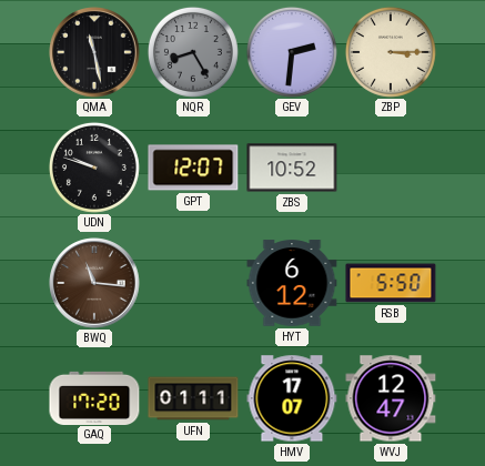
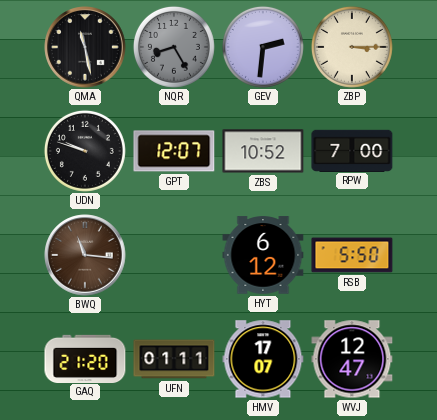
RPW: none -> 7:00 (352, 150)
GAQ: 17:20 -> 21:20 (85, 358)
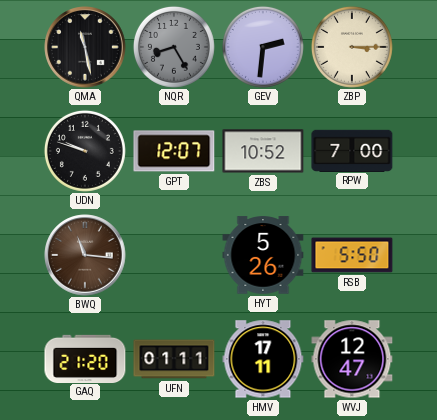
HYT: 6:12 -> 5:26 (263, 255)
HMV: 17:07 -> 17:11 (263, 359)
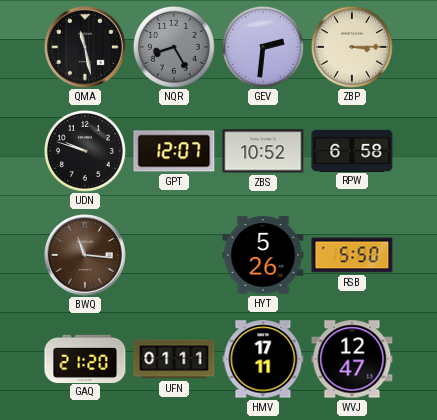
RPW: 7:00 -> 6:58 (352, 150)
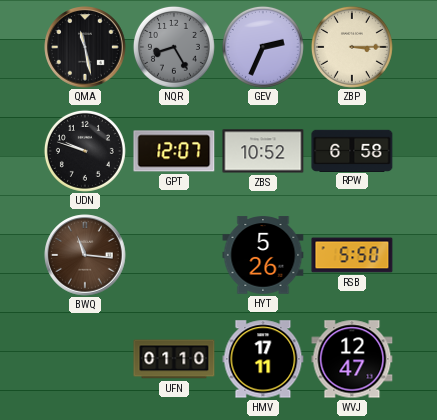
GEV: 2:31 -> 2:34 (263, 47)
GAQ: 21:20 -> none (85, 358)
UFN: 01:11 -> 01:10 (174, 359)
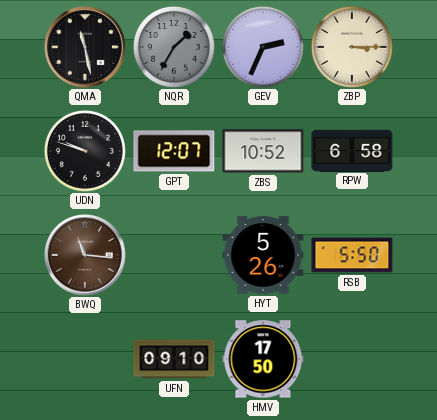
NQR: 8:25 -> 1:35 (174, 47)
UFN: 01:10 -> 09:10 (174, 359)
HMV: 17:11 -> 17:50 (263, 359)
WVJ: 12:47 -> none (352, 359)
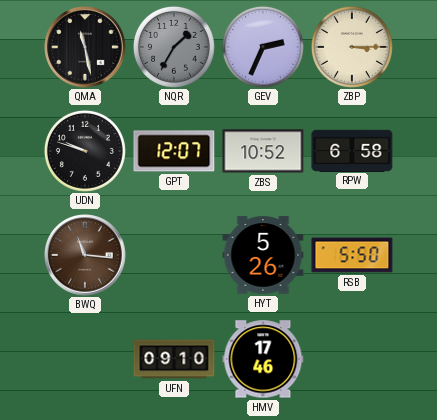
HMV: 17:50 -> 17:46 (263, 359)
